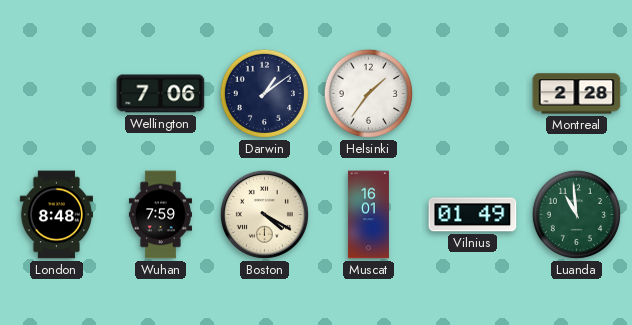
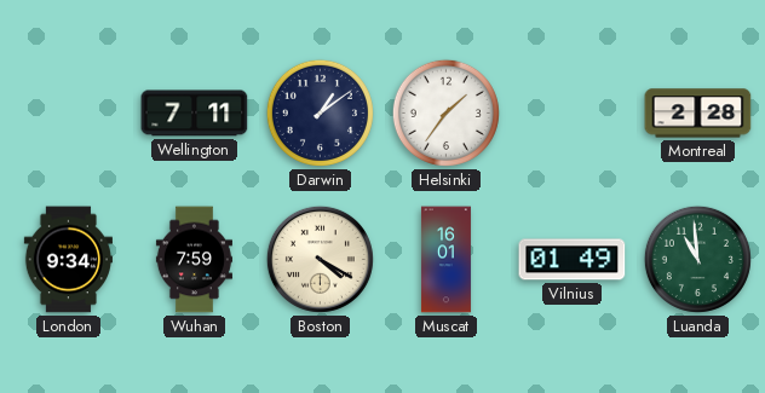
Wellington: 7:06 -> 7:11 (195, 114)
London: 8:48 -> 9:34 (68, 260)
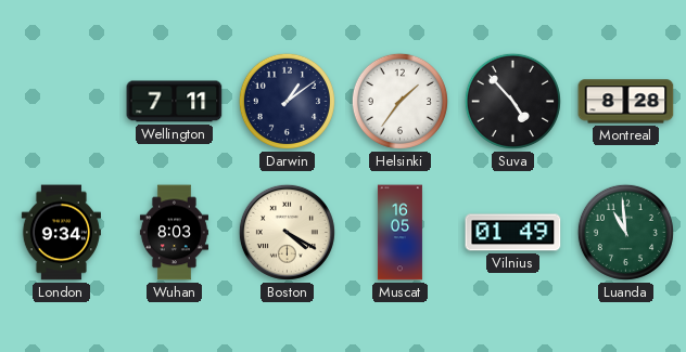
Suva: none -> 4:53 (512, 101)
Montreal: 2:28 -> 8:28 (626, 102)
Wuhan: 7:59 -> 8:03 (174, 233)
Muscat: 16:01 -> 16:05 (399, 233)
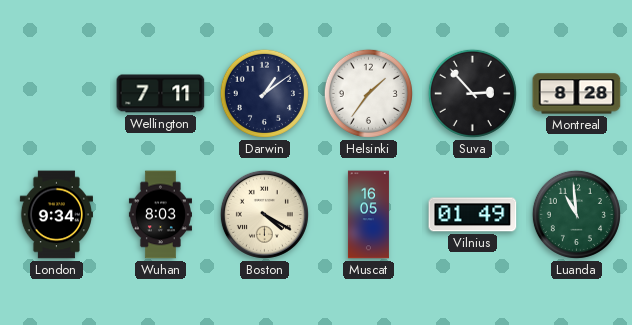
Suva: 4:53 -> 2:53 (472, 93)
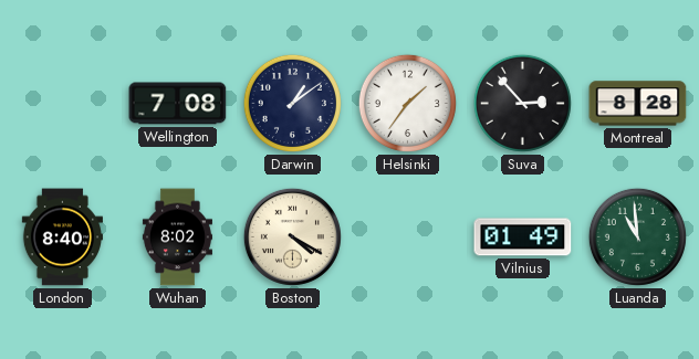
Wellington: 7:11 -> 7:08 (178, 104)
London: 9:34 -> 8:40 (62, 237)
Wuhan: 8:03 -> 8:02 (177, 237)
Muscat: 16:05 -> none (368, 215)
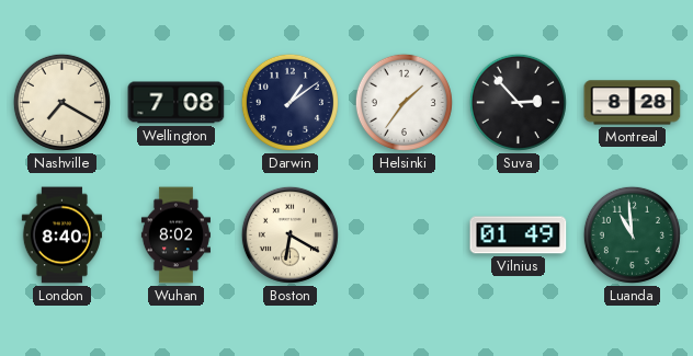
Nashville: none -> 7:20 (61, 102)
Boston: 4:20 -> 6:20 (289, 234)
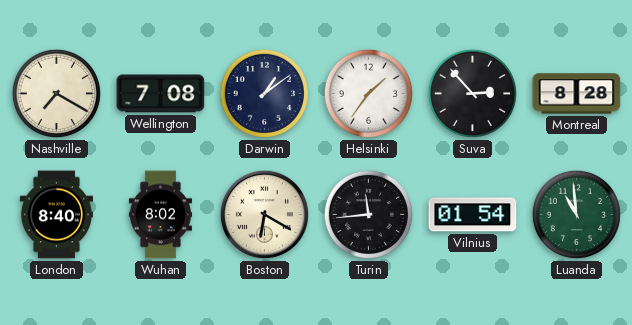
Turin: none -> 11:44 (368, 214)
Vilnius: 01:49 -> 01:54 (473, 215)
